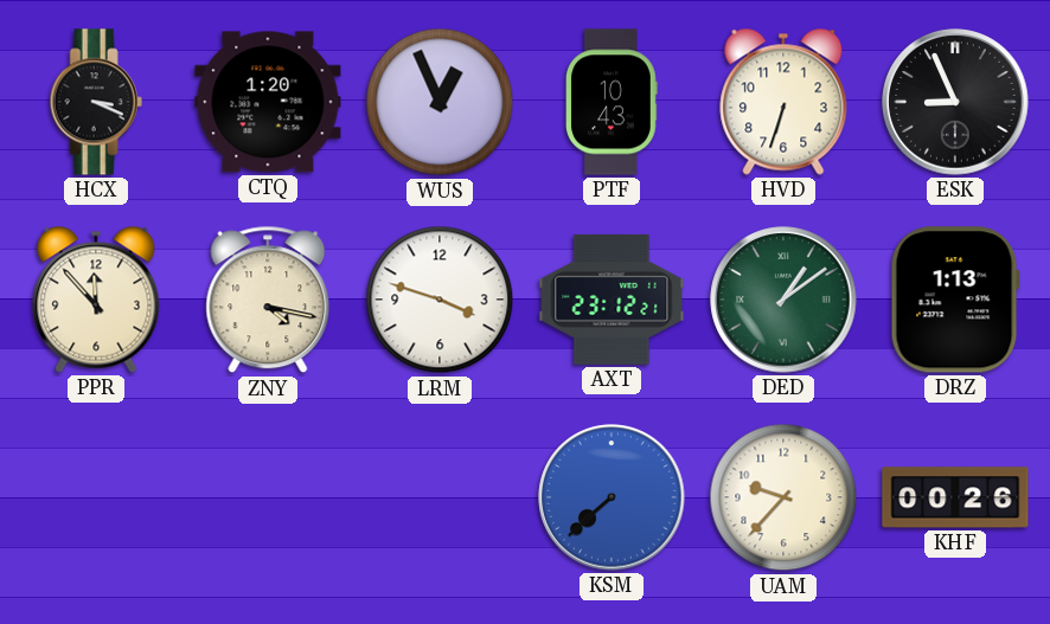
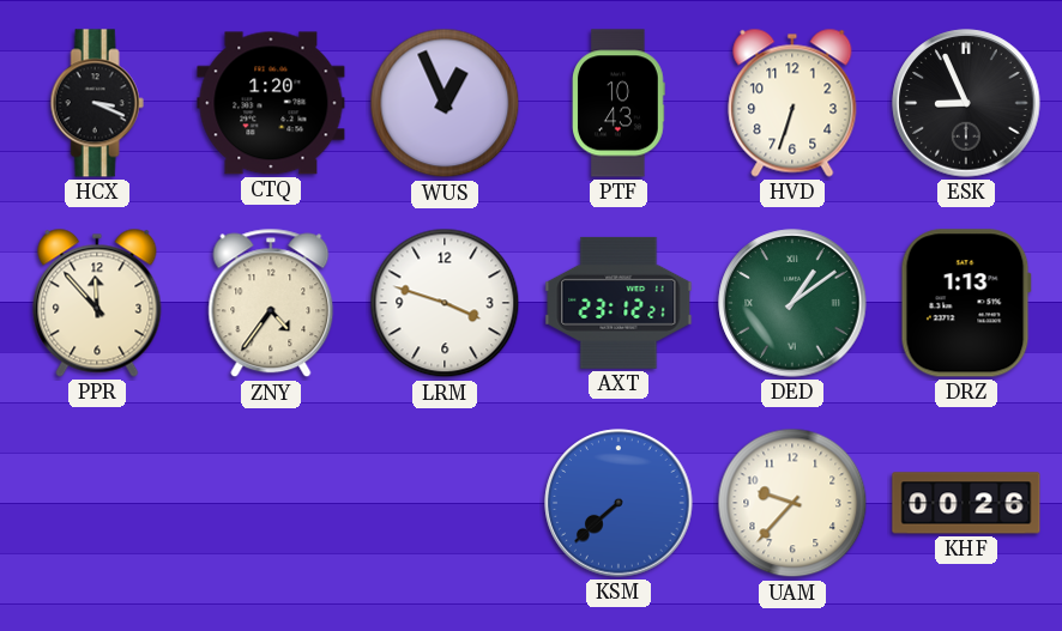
ZNY: 4:17 -> 4:36 (271, 303)
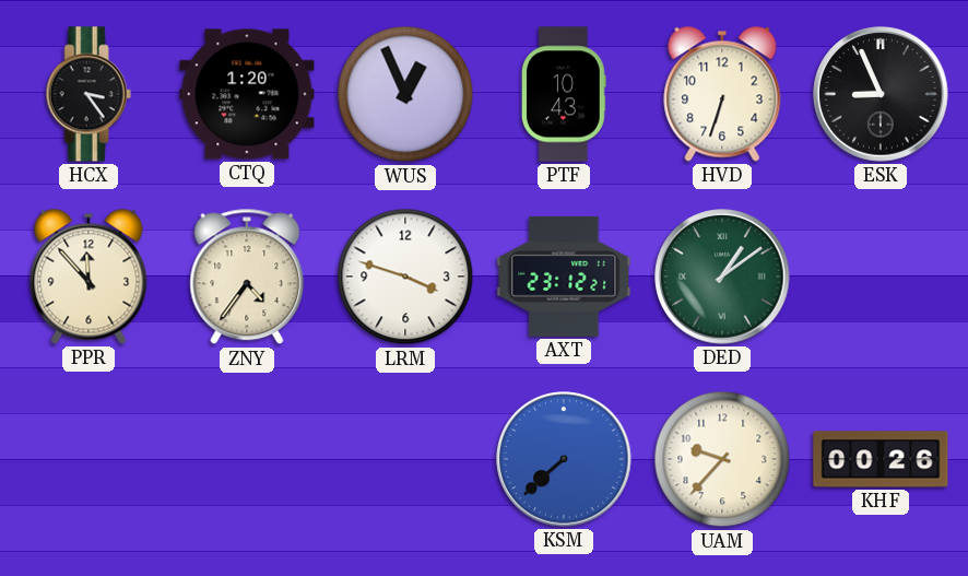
HCX: 3:19 -> 3:24 (88, 94)
DRZ: 1:13 -> none (966, 303)
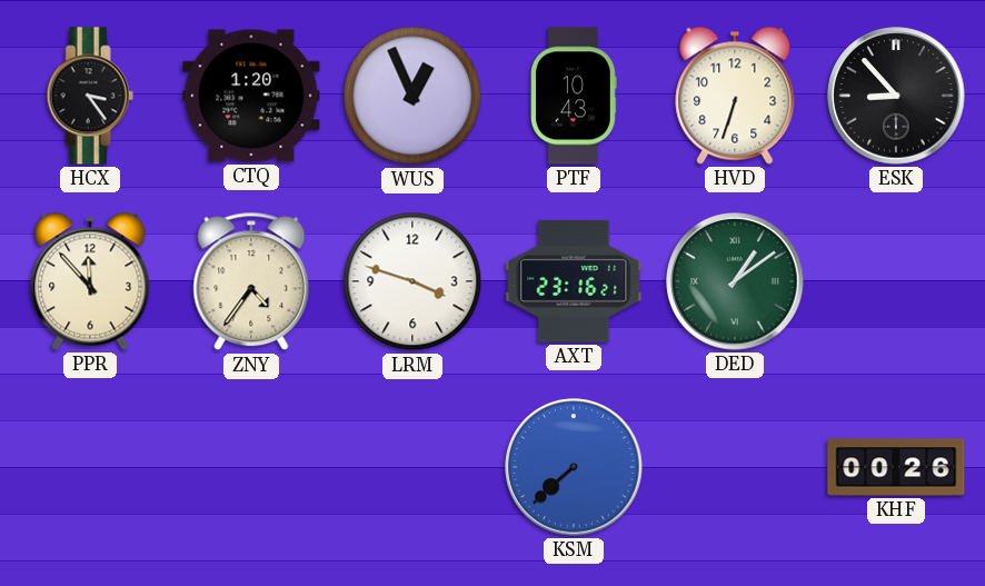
ESK: 8:56 -> 8:53 (896, 96)
AXT: 23:12 -> 23:16 (574, 281)
UAM: 9:37 -> none (722, 459)
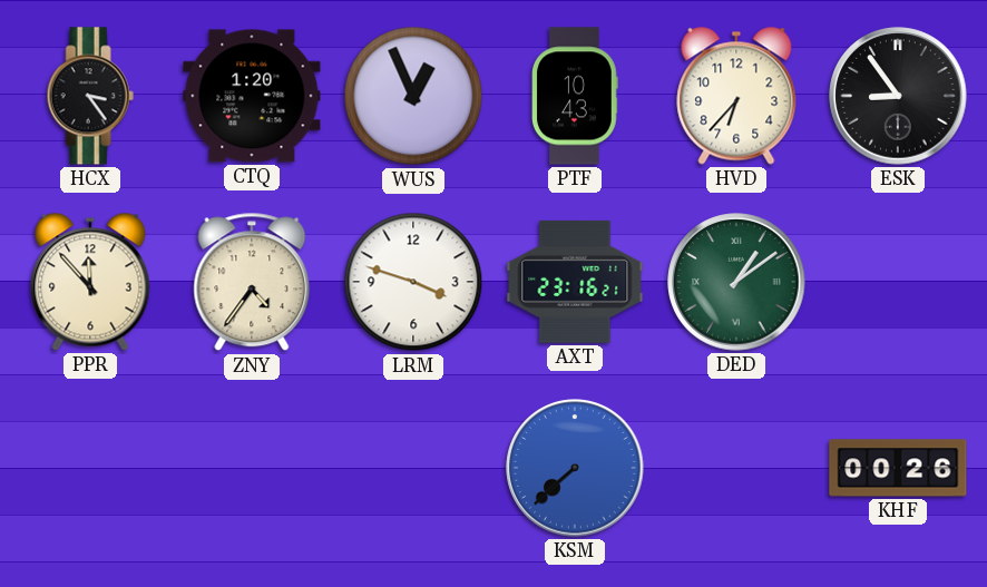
HVD: 6:33 -> 6:37 (736, 96)
ESK: 8:53 -> 8:54 (898, 96)
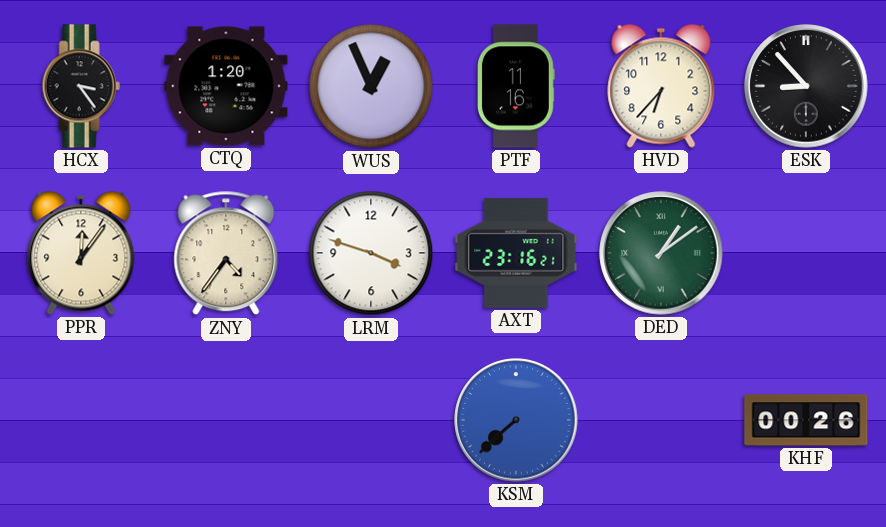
PTF: 10:43 -> 11:16 (517, 86)
ESK: 8:54 -> 8:53 (806, 86)
PPR: 11:53 -> 12:06 (81, 253)
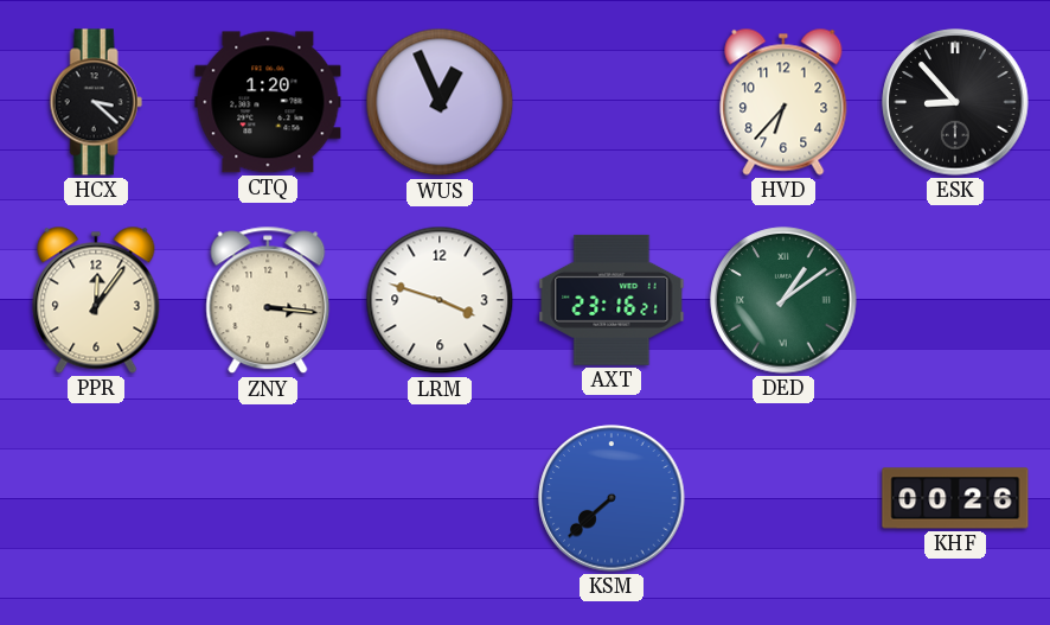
HCX: 3:24 -> 3:22 (96, 102)
PTF: 11:16 -> none (517, 86)
ZNY: 4:36 -> 3:16 (268, 300)
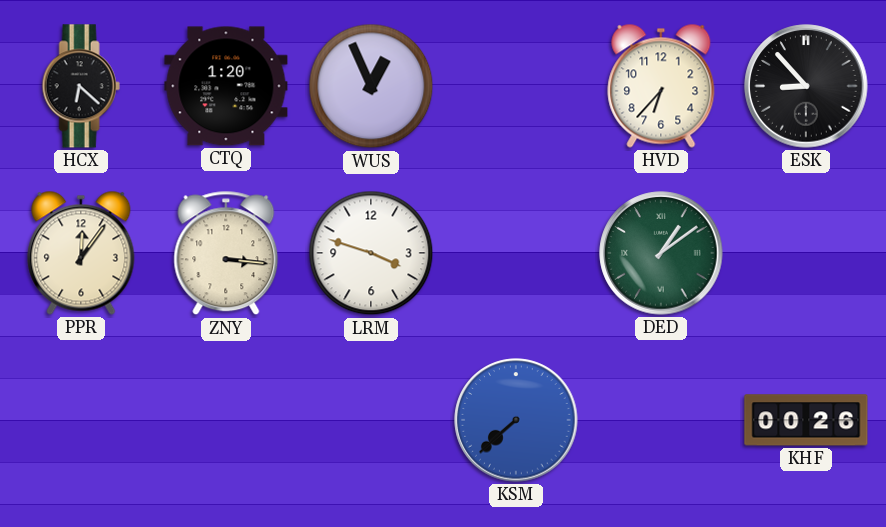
HCX: 3:22 -> 6:22 (81, 86)
AXT: 23:16 -> none (612, 300)
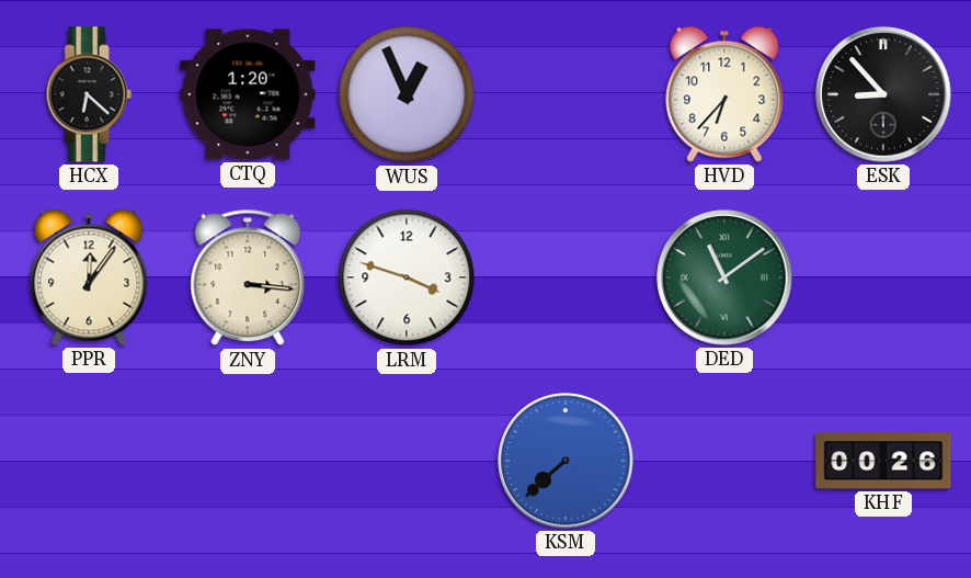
DED: 1:09 -> 11:09 (724, 277)
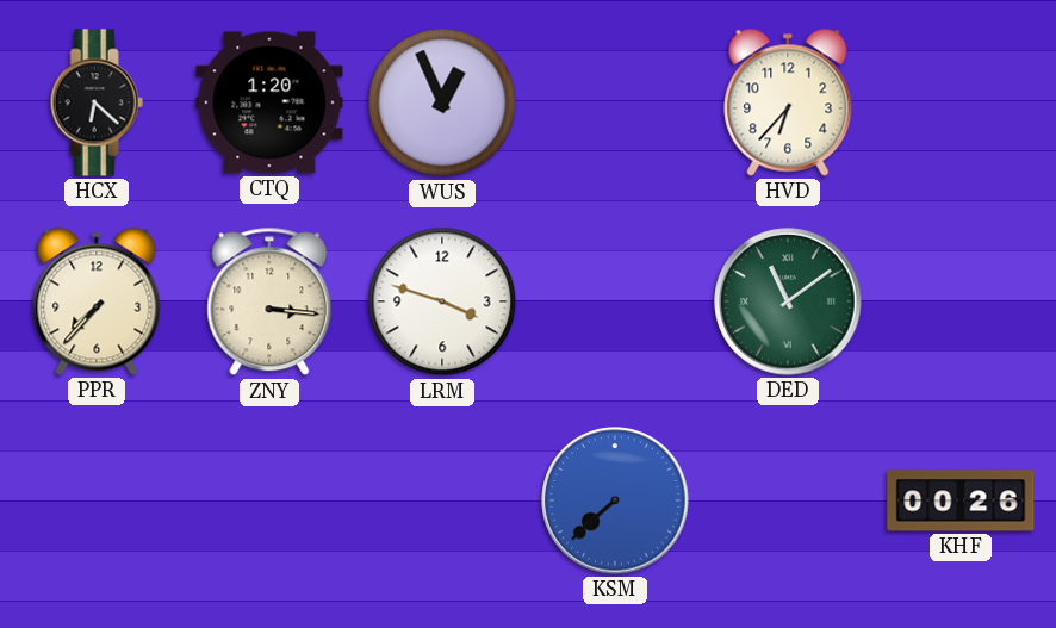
ESK: 8:53 -> none (883, 94)
PPR: 12:06 -> 7:37 (97, 301)
